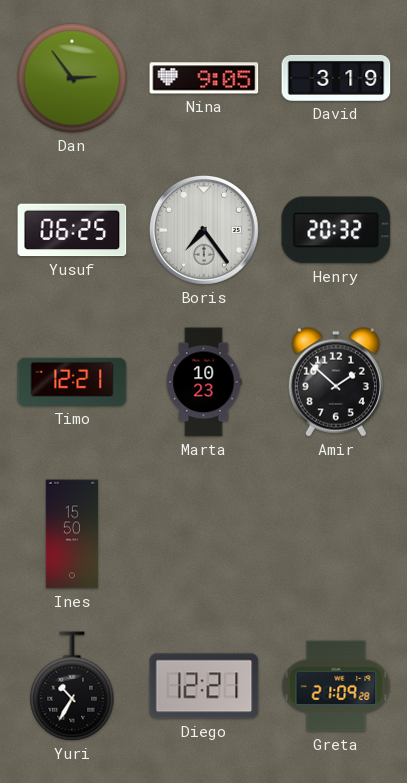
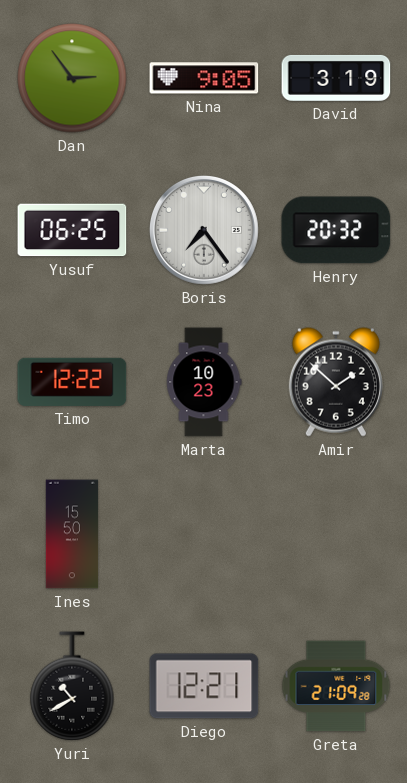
Timo: 12:21 -> 12:22 (72, 382)
Yuri: 10:35 -> 10:40 (72, 686)
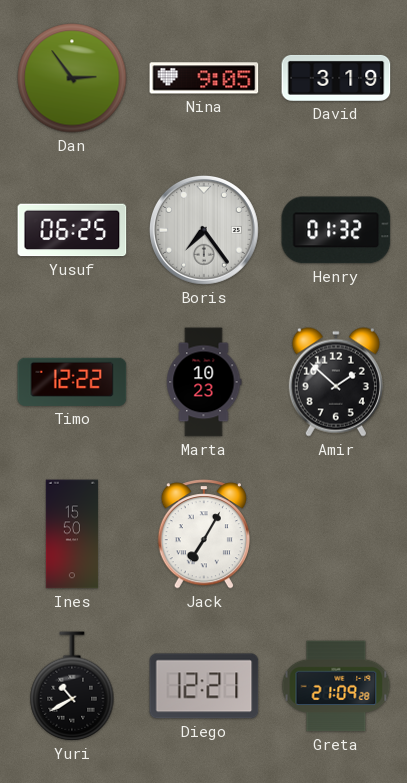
Henry: 20:32 -> 01:32 (336, 230)
Jack: none -> 7:05 (204, 534)
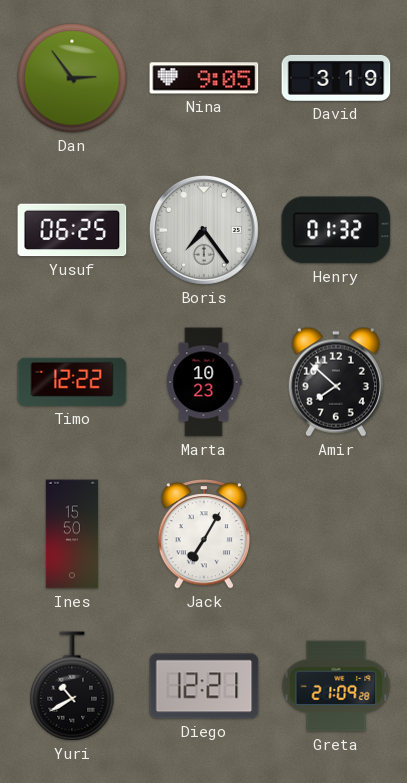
Amir: 1:52 -> 7:52 (336, 382)
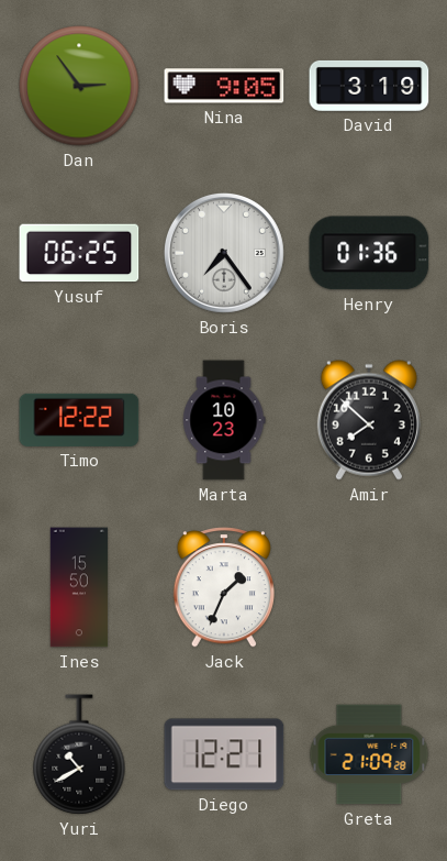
Henry: 01:32 -> 01:36 (369, 253)
Jack: 7:05 -> 1:34 (224, 587)
